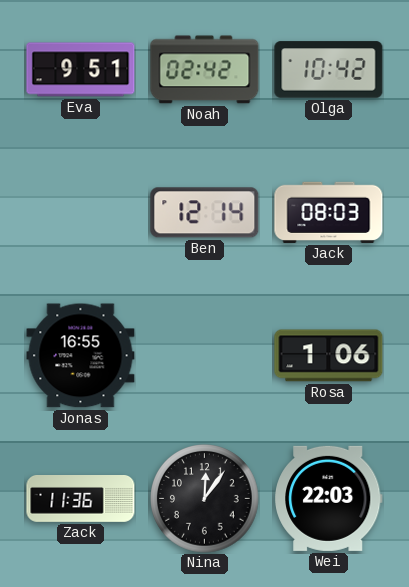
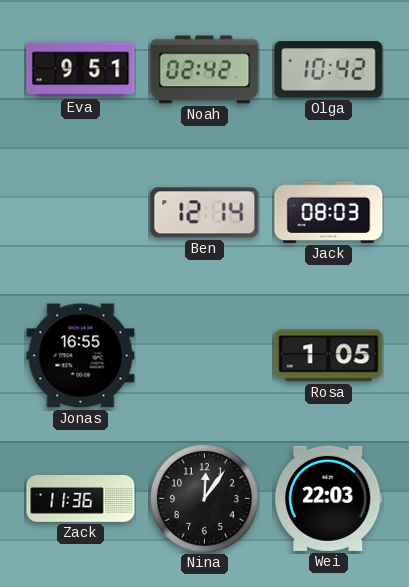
Rosa: 1:06 -> 1:05 (329, 356)
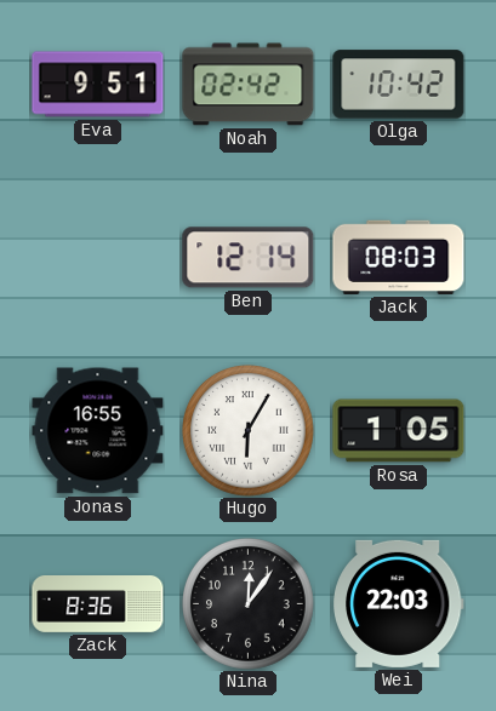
Hugo: none -> 6:05 (249, 431)
Zack: 11:36 -> 8:36 (98, 604)
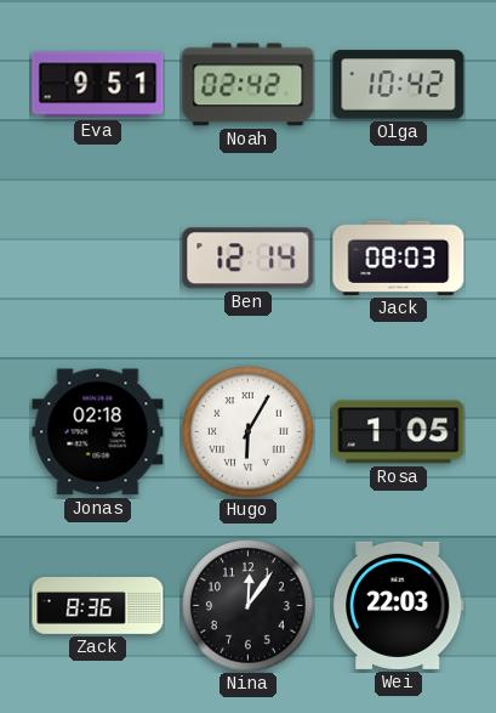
Jonas: 16:55 -> 02:18 (98, 432)
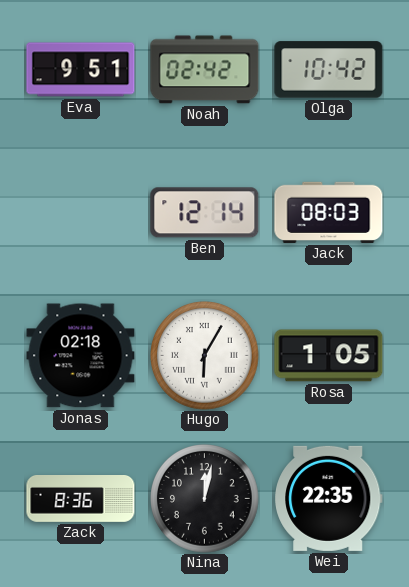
Nina: 12:06 -> 12:02 (205, 499)
Wei: 22:03 -> 22:35 (329, 498)
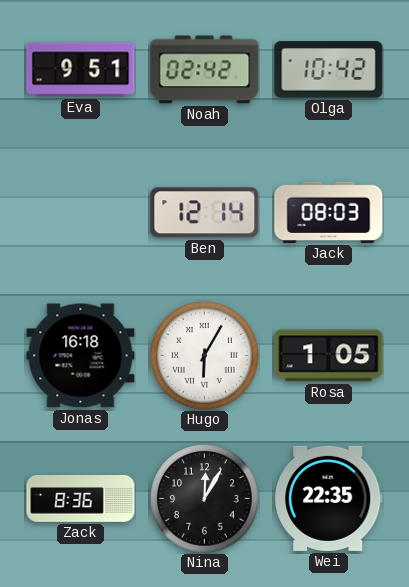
Jonas: 02:18 -> 16:18 (81, 356)
Nina: 12:02 -> 12:05 (205, 499)
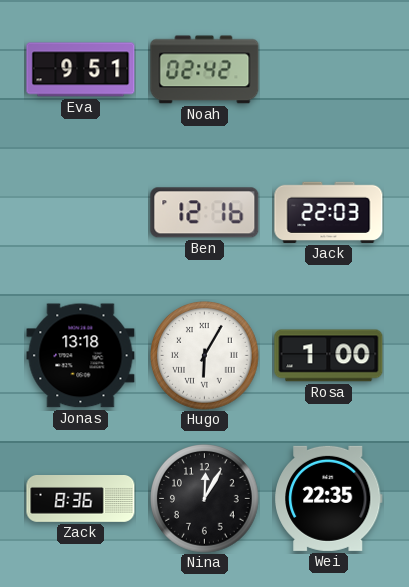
Olga: 10:42 -> none (329, 70)
Ben: 12:14 -> 12:16 (205, 213)
Jack: 08:03 -> 22:03 (329, 212)
Jonas: 16:18 -> 13:18 (81, 356)
Rosa: 1:05 -> 1:00 (329, 356)
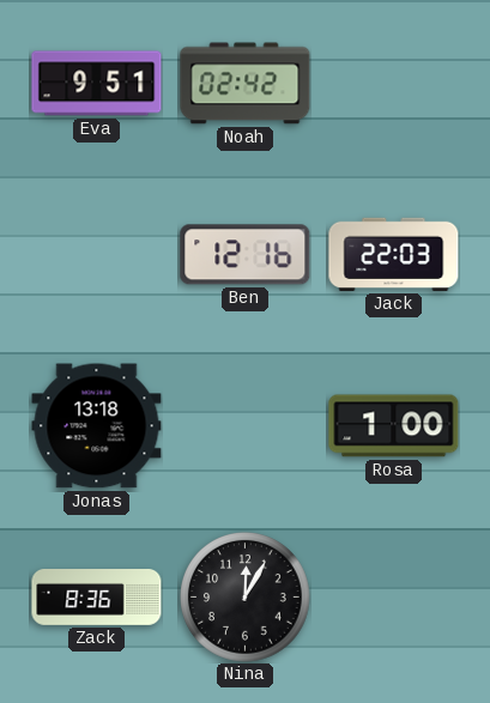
Hugo: 6:05 -> none (205, 356)
Wei: 22:35 -> none (329, 498)
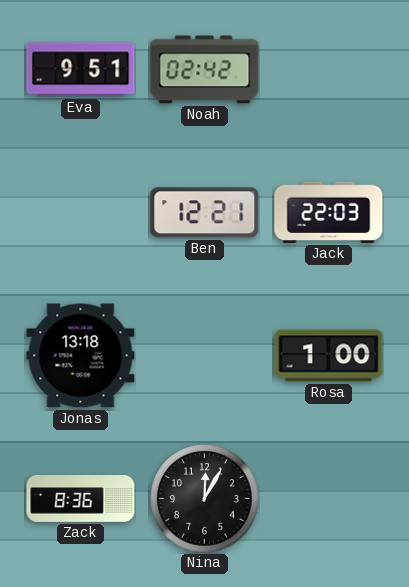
Ben: 12:16 -> 12:21 (205, 213)
